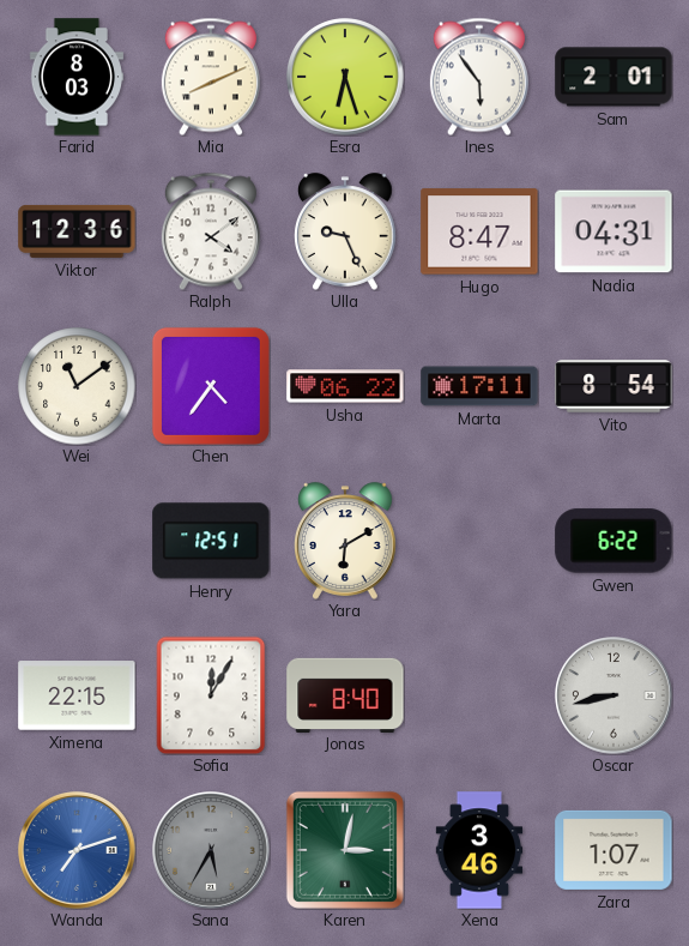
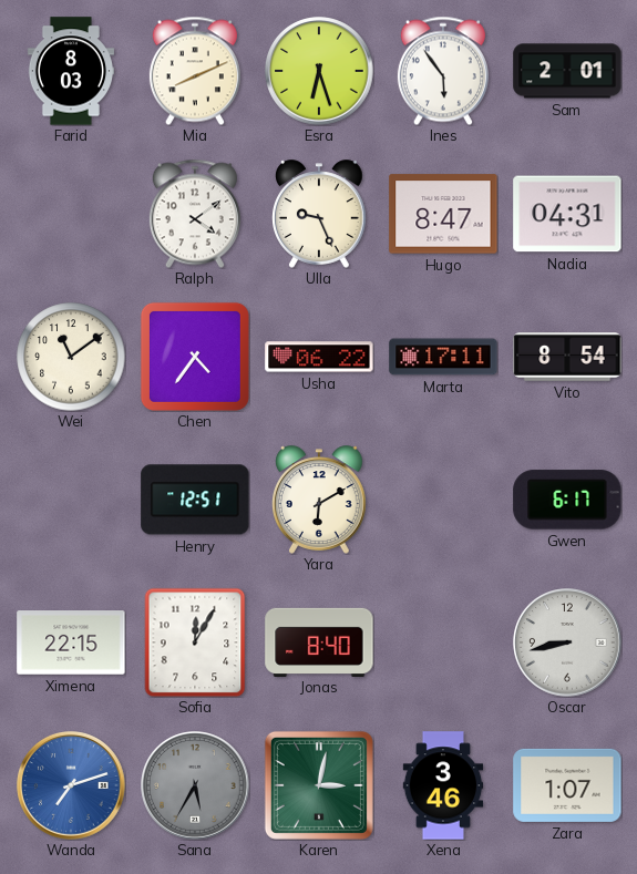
Viktor: 12:36 -> none (77, 231)
Gwen: 6:22 -> 6:17 (567, 500)
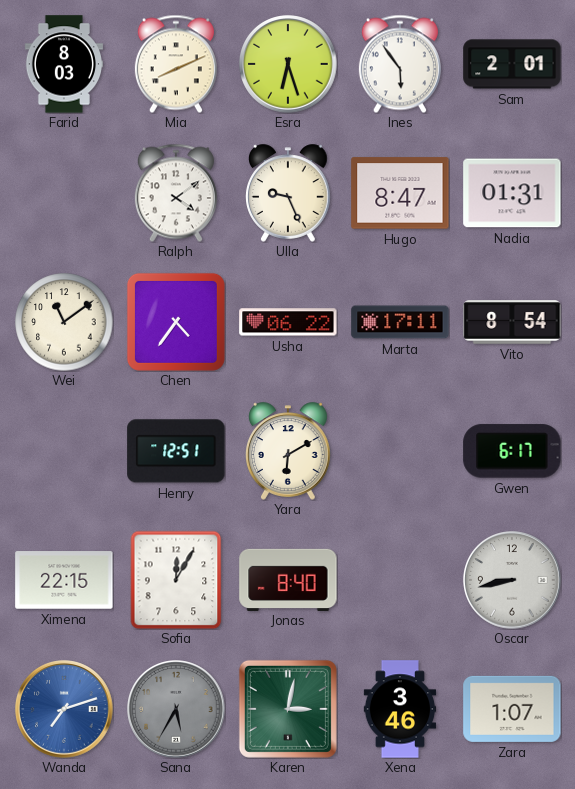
Nadia: 04:31 -> 01:31 (512, 193)
